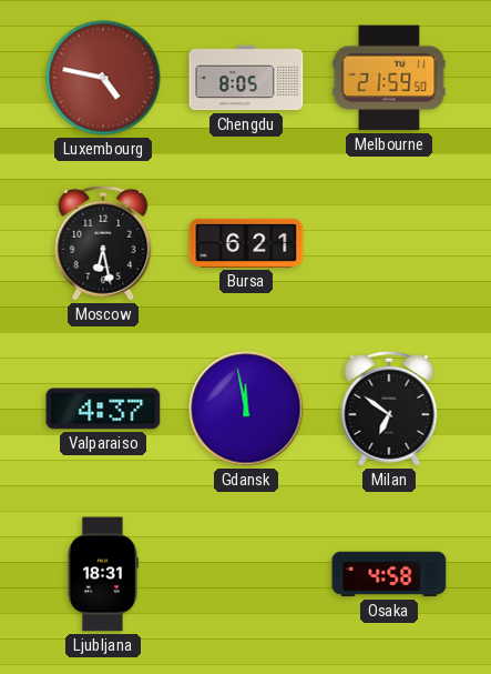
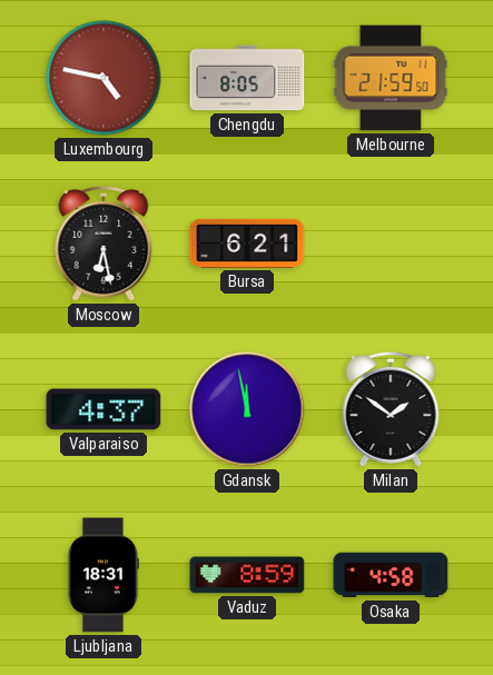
Milan: 6:51 -> 1:51 (391, 409)
Vaduz: none -> 8:59 (247, 575)
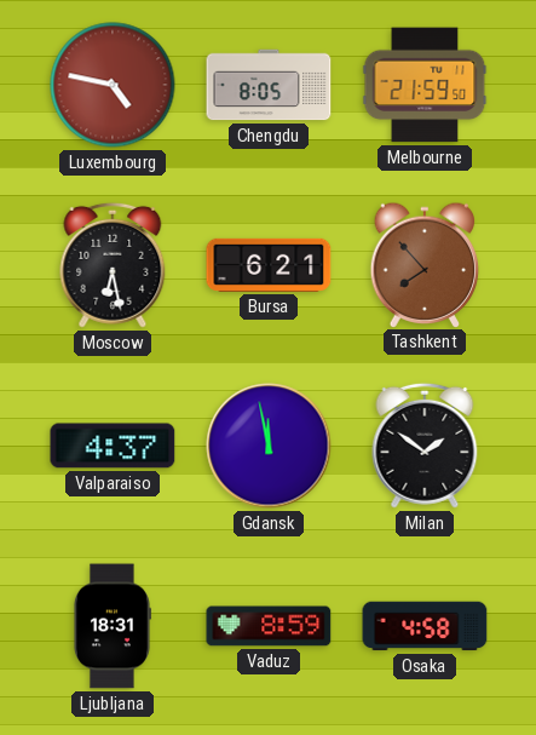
Tashkent: none -> 7:53 (425, 264)
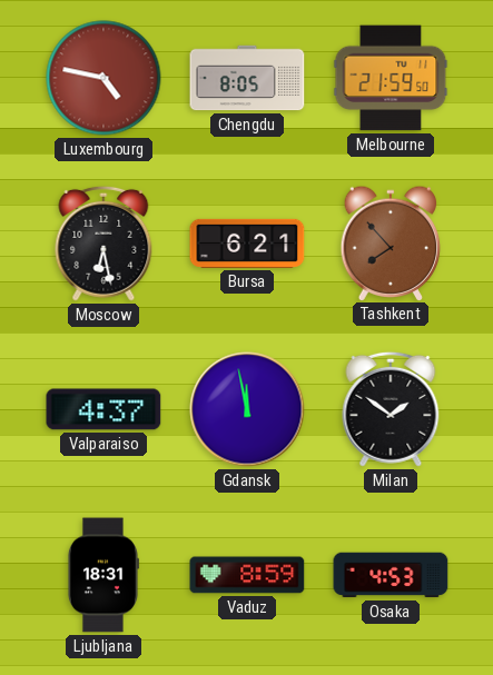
Osaka: 4:58 -> 4:53 (391, 575)
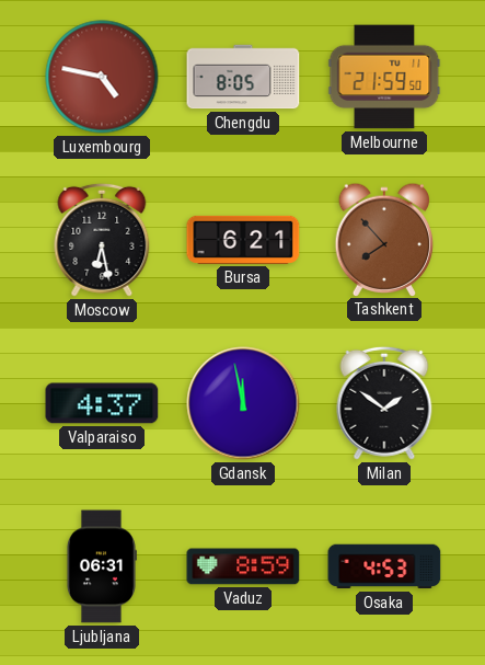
Ljubljana: 18:31 -> 06:31 (101, 566)
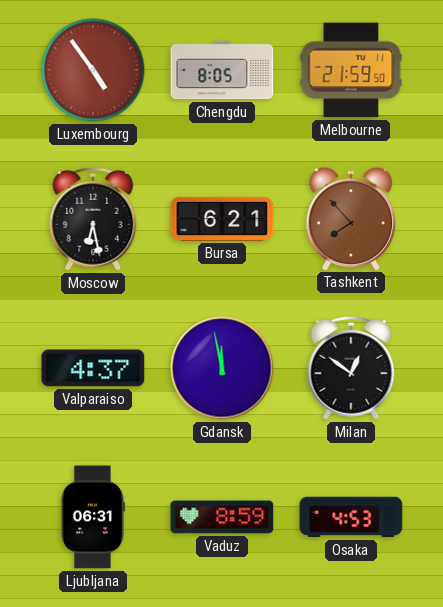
Luxembourg: 4:47 -> 4:54 (93, 70)
Milan: 1:51 -> 12:51 (351, 368)
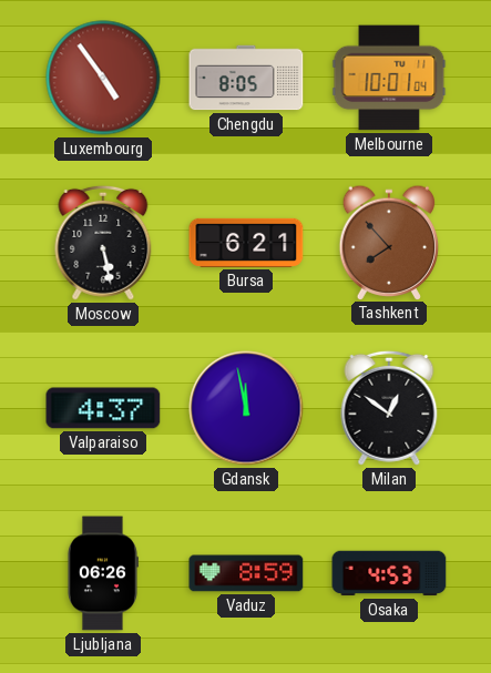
Melbourne: 21:59 -> 10:01 (389, 78)
Moscow: 6:28 -> 5:28 (103, 243)
Ljubljana: 06:31 -> 06:26 (102, 573)
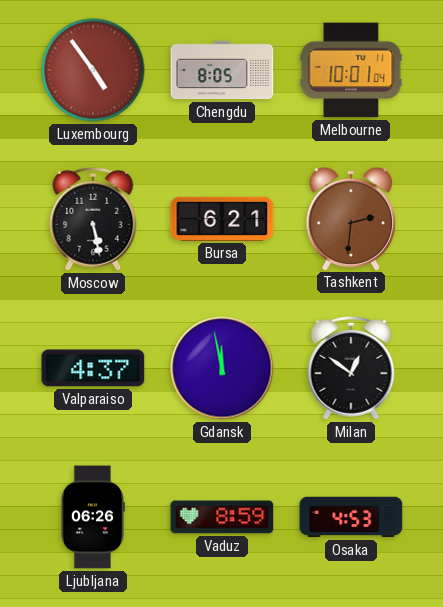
Tashkent: 7:53 -> 2:31 (351, 218)
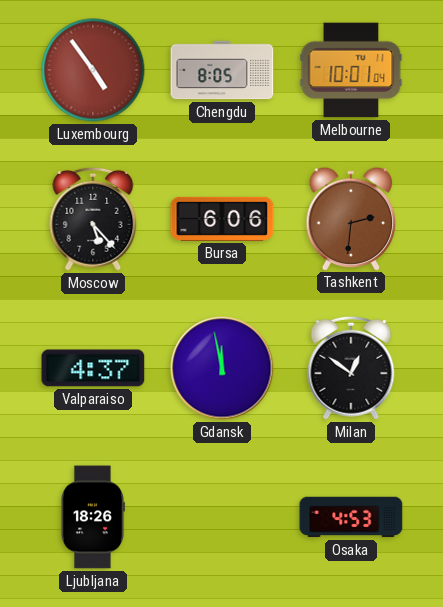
Moscow: 5:28 -> 5:23 (93, 219)
Bursa: 6:21 -> 6:06 (222, 219)
Ljubljana: 06:26 -> 18:26 (92, 517)
Vaduz: 8:59 -> none (222, 517)
